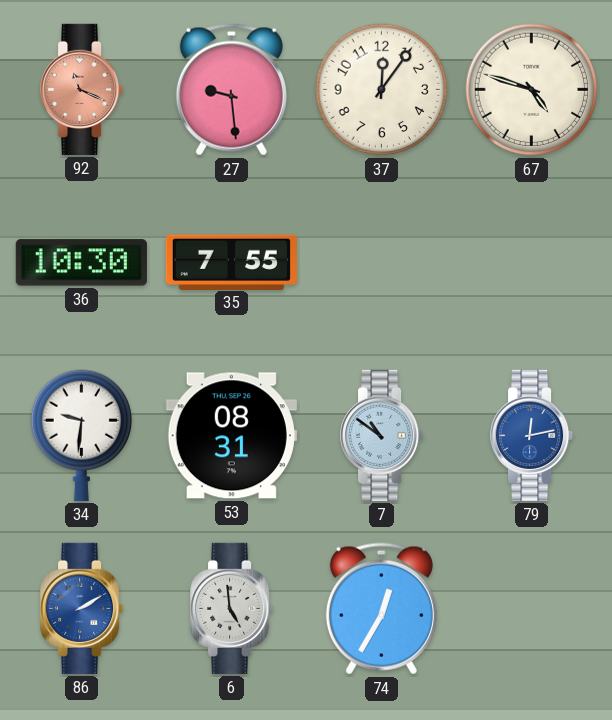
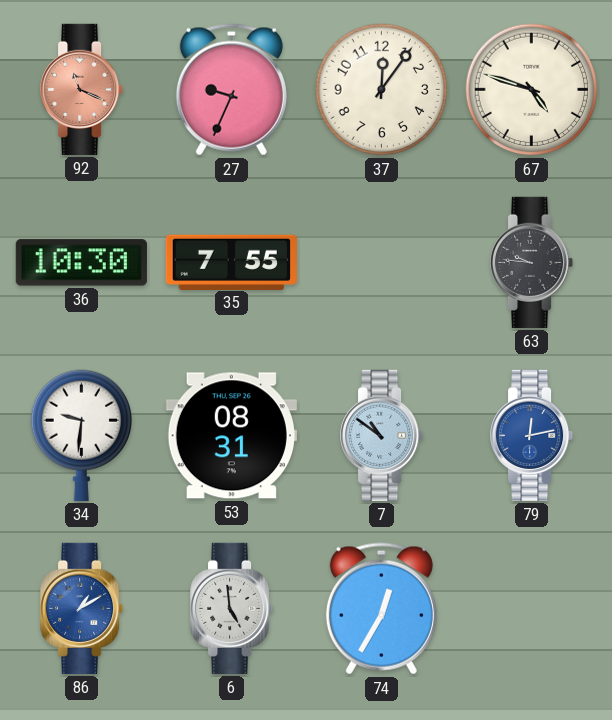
27: 9:29 -> 9:34 (231, 90)
63: none -> 9:46 (532, 262)
86: 2:10 -> 1:10 (82, 608)
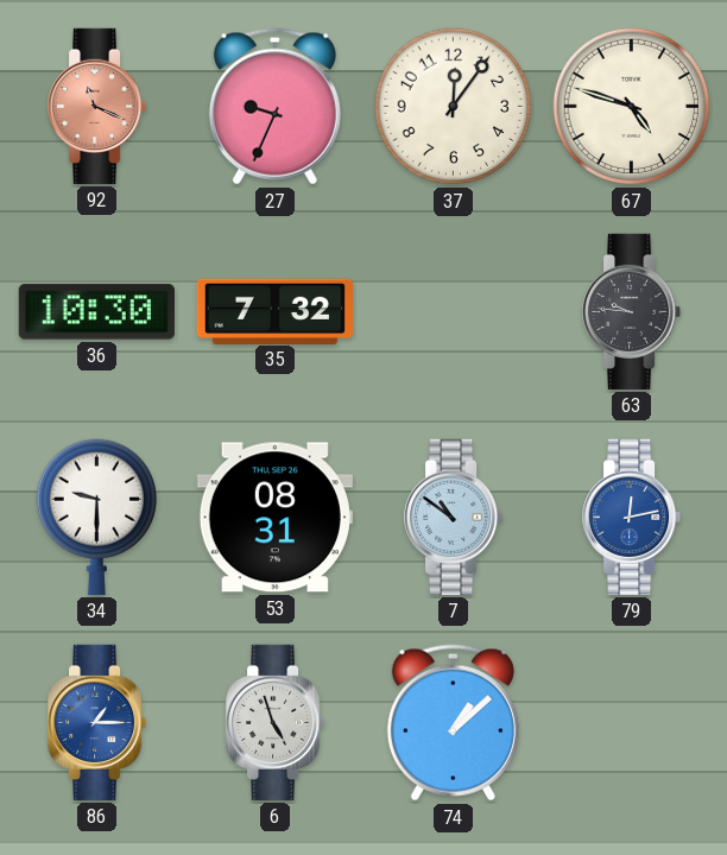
35: 7:55 -> 7:32 (274, 311)
34: 9:31 -> 9:30 (96, 517)
86: 1:10 -> 1:15 (97, 722)
6: 4:59 -> 4:57 (276, 722)
74: 12:35 -> 1:08 (453, 723)
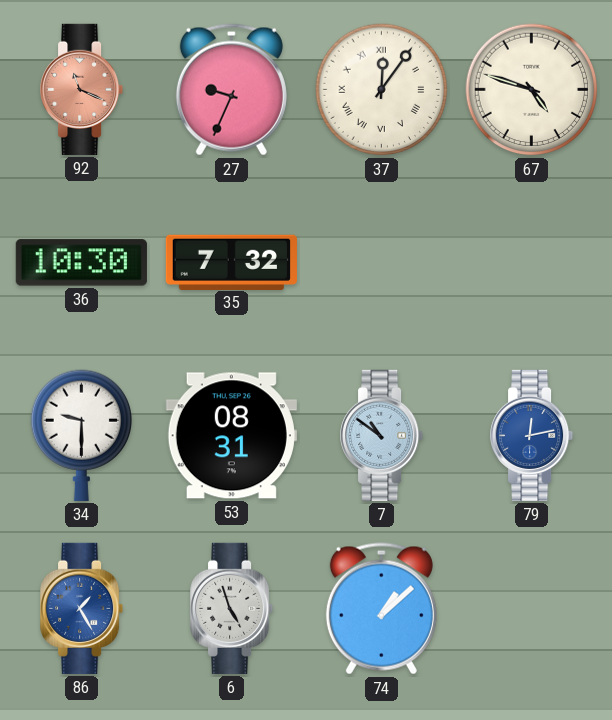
37 numerals: Arabic -> Roman (382, 90)
63: 9:46 -> none (632, 311)
86: 1:15 -> 1:25 (82, 608)
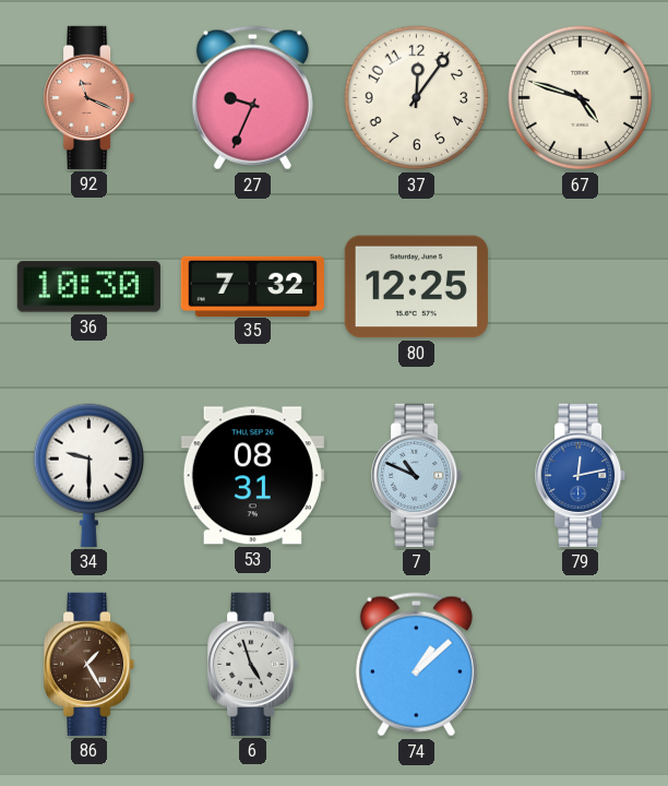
37 numerals: Roman -> Arabic (417, 98)
80: none -> 12:25 (416, 287)
7: 10:51 -> 10:49 (417, 475)
86 dial: blue -> brown (90, 664)
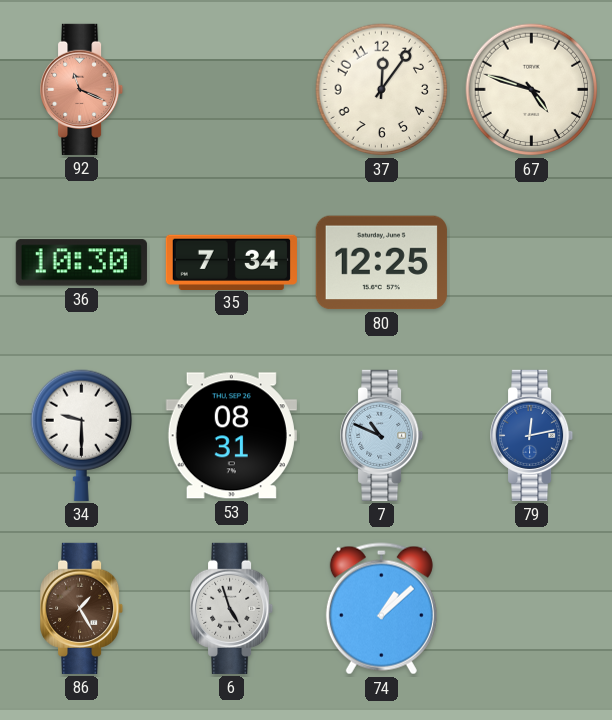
27: 9:34 -> none (252, 98)
35: 7:32 -> 7:34 (231, 262)
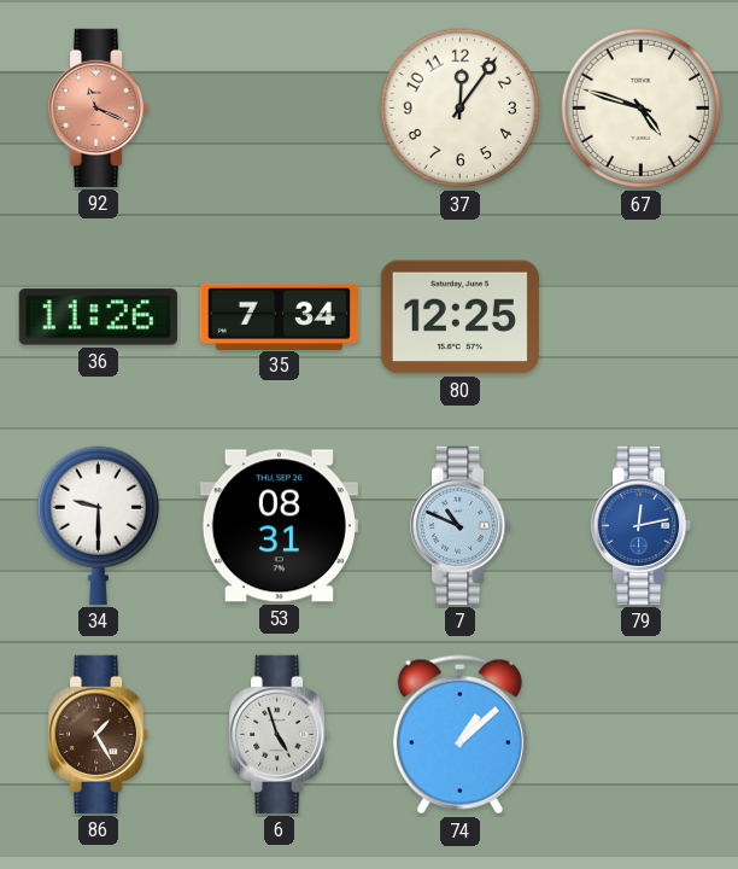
36: 10:30 -> 11:26 (98, 317)
